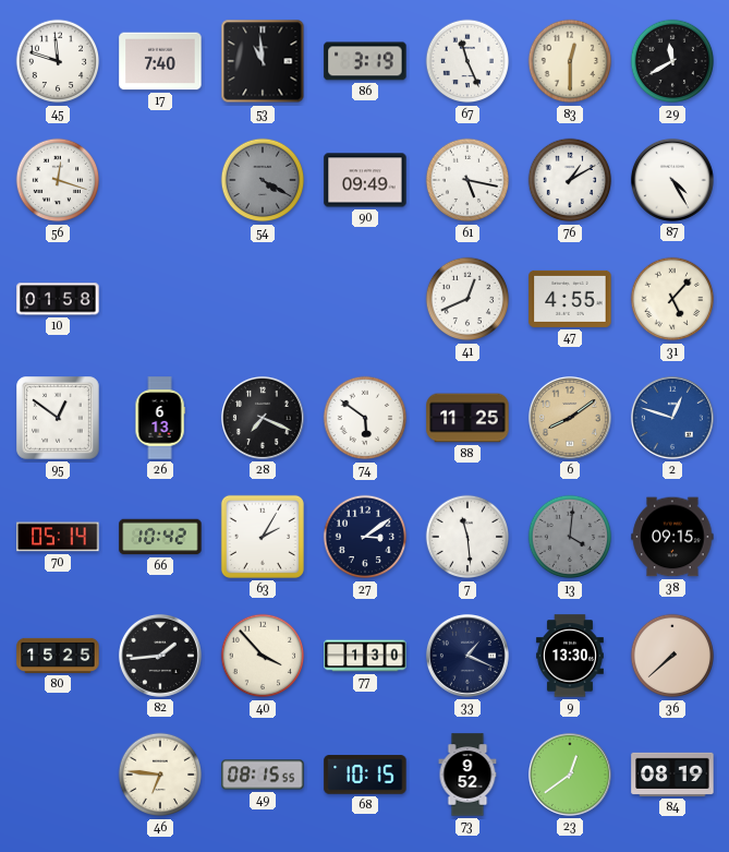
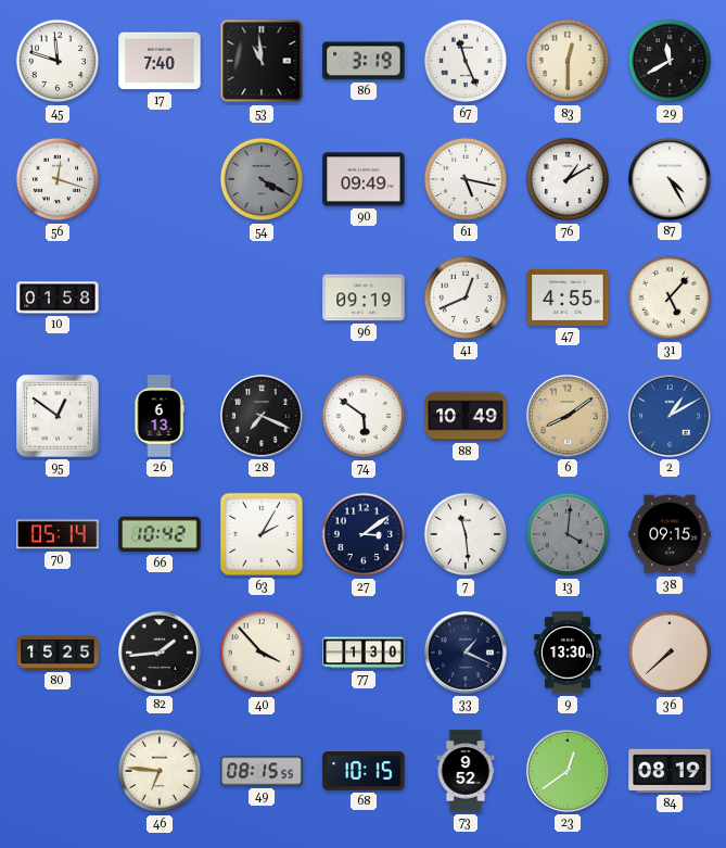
96: none -> 09:19 (364, 298)
88: 11:25 -> 10:49 (466, 416)
2: 12:48 -> 1:10 (670, 416)
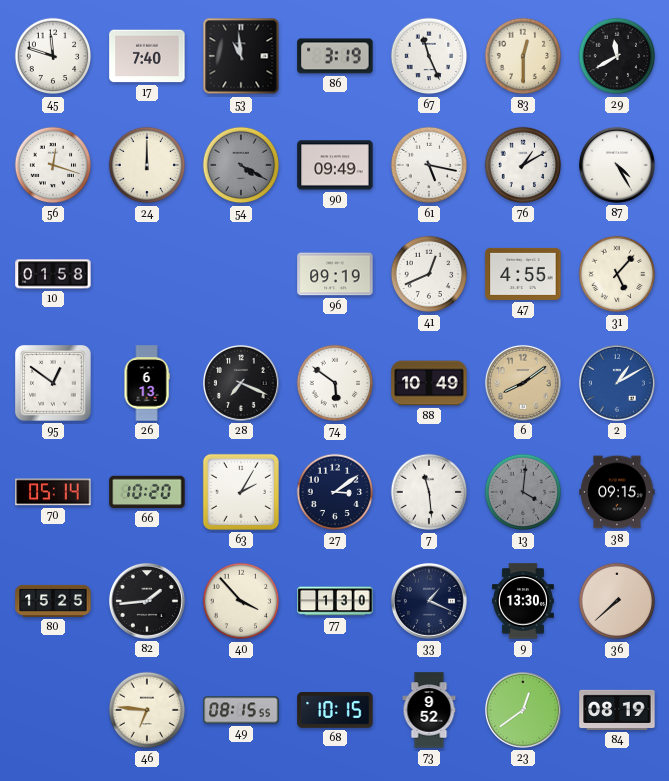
24: none -> 12:00 (147, 165)
66: 10:42 -> 10:20 (147, 492)
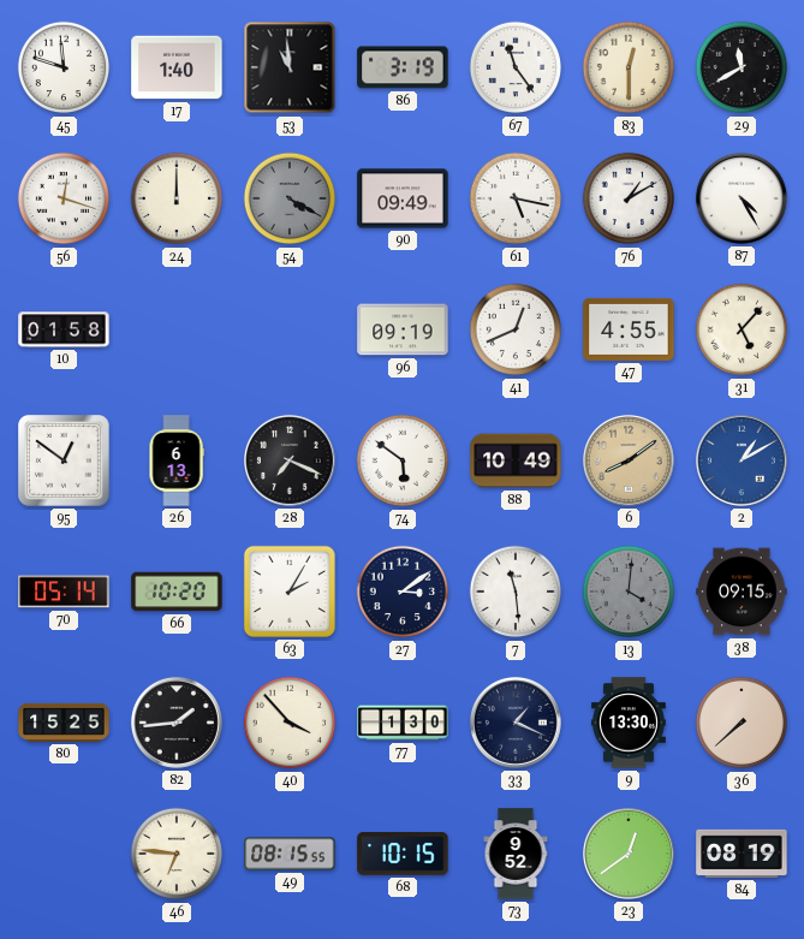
17: 7:40 -> 1:40 (177, 67)
67: 11:26 -> 11:24 (516, 67)
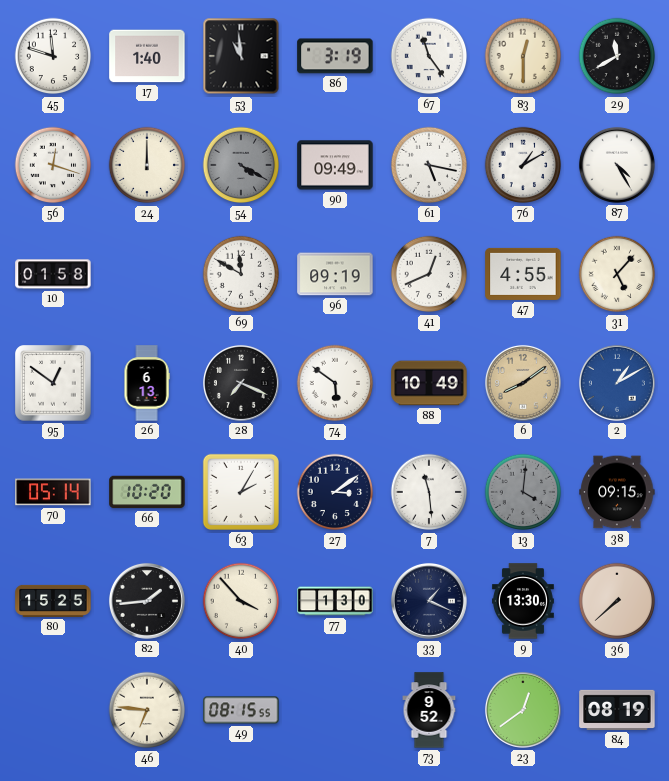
69: none -> 11:50 (241, 274)
68: 10:15 -> none (403, 854)
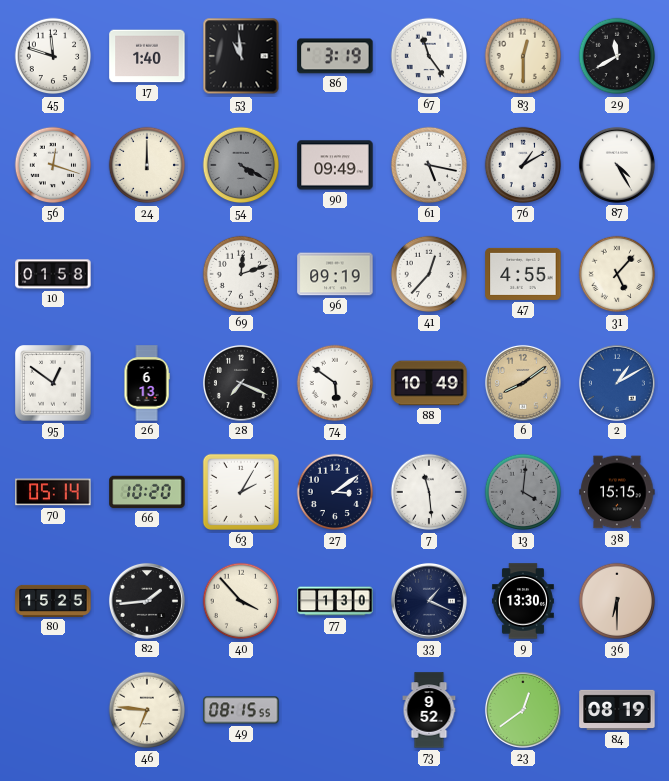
69: 11:50 -> 12:12 (241, 274)
41: 12:41 -> 12:37 (429, 274)
38: 09:15 -> 15:15 (617, 492)
36: 7:38 -> 6:30 (617, 601)
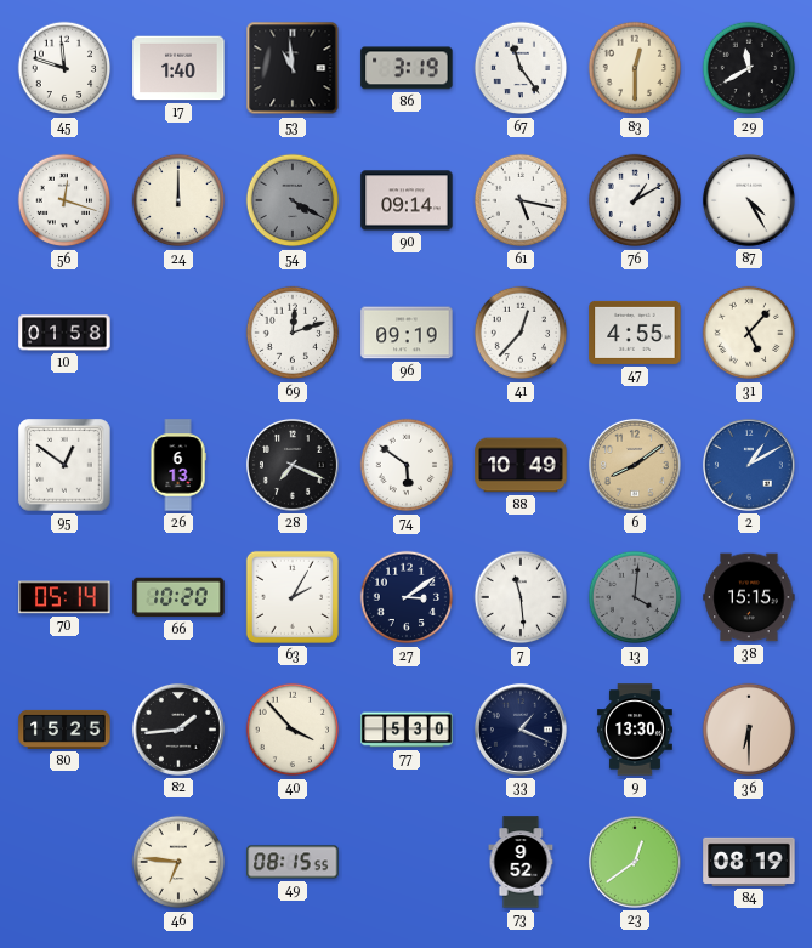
90: 09:49 -> 09:14 (407, 200)
77: 1:30 -> 5:30 (407, 730)
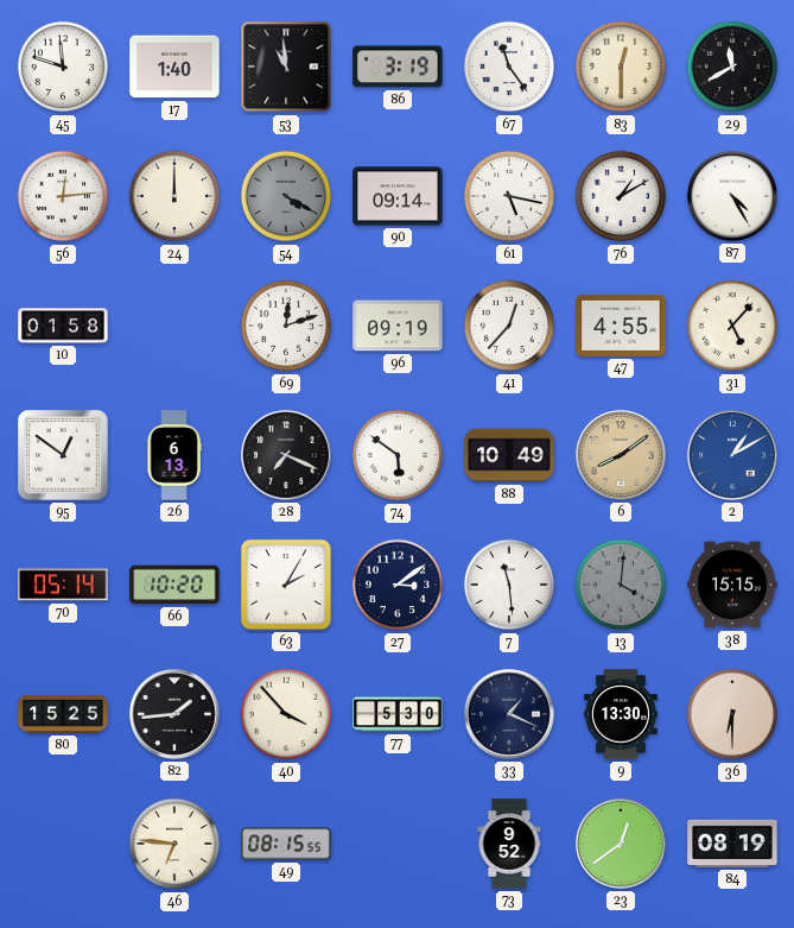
56: 12:18 -> 12:14 (63, 196)
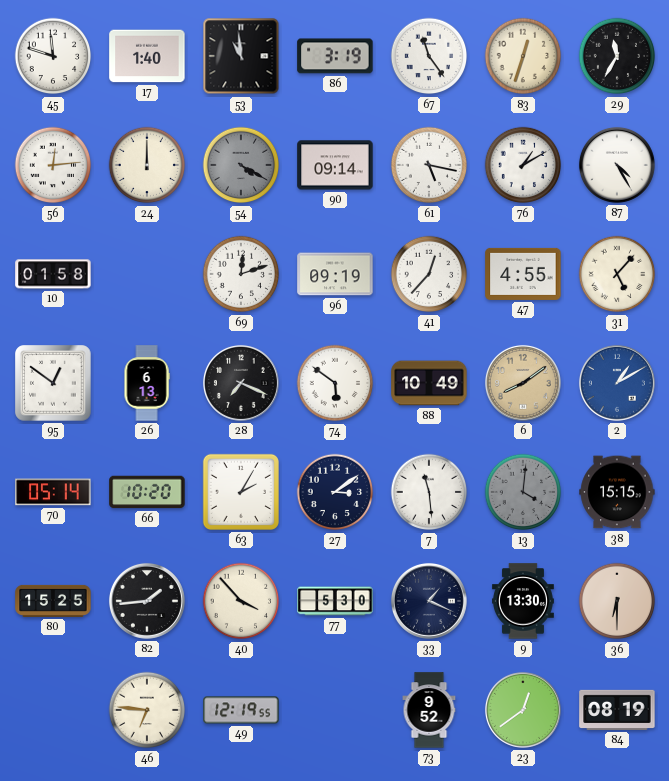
83: 12:30 -> 12:33 (523, 56)
29: 11:40 -> 11:35 (617, 56)
49: 08:15 -> 12:19 (241, 710)
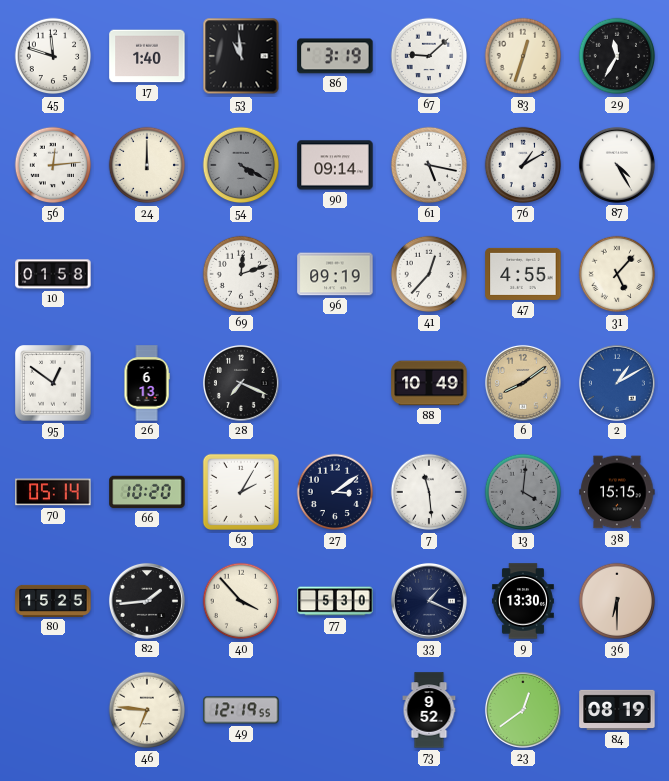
67: 11:24 -> 9:08 (429, 56)
74: 5:51 -> none (335, 383)
